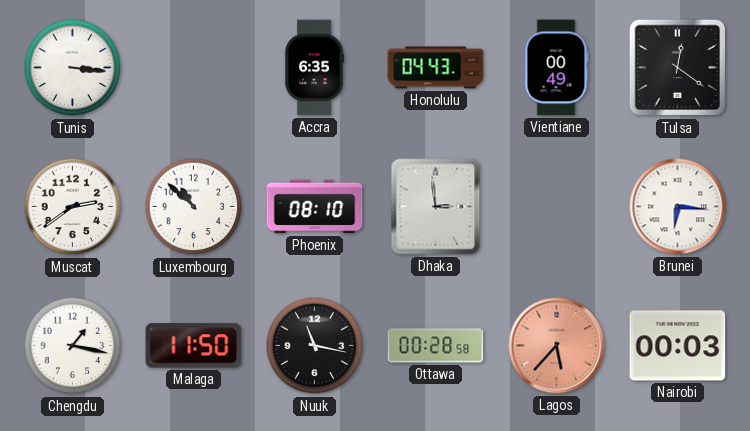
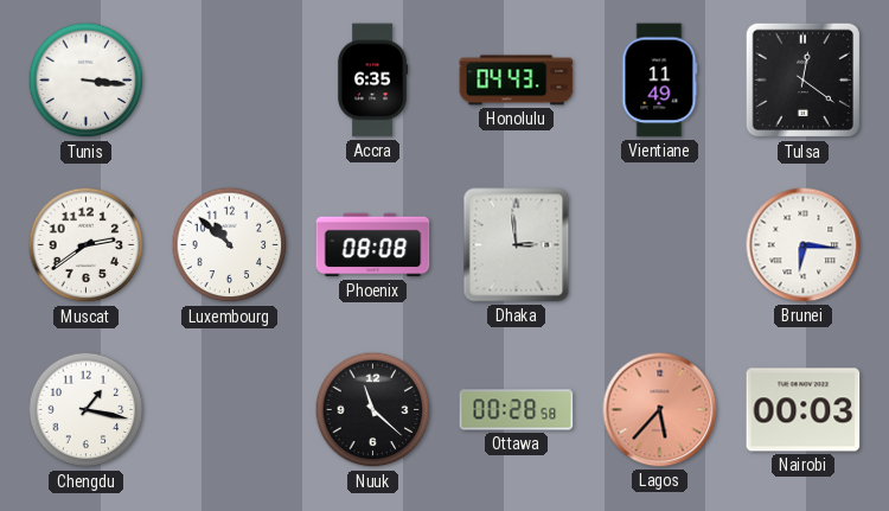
Vientiane: 00:49 -> 11:49 (660, 81)
Phoenix: 08:10 -> 08:08 (373, 245)
Malaga: 11:50 -> none (194, 346)
Nuuk: 11:17 -> 11:22 (373, 410)
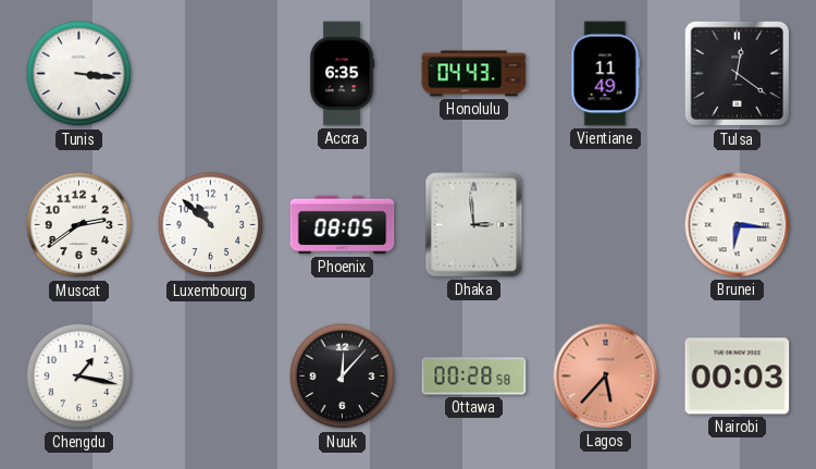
Phoenix: 08:08 -> 08:05 (343, 225)
Nuuk: 11:22 -> 12:07 (343, 377)
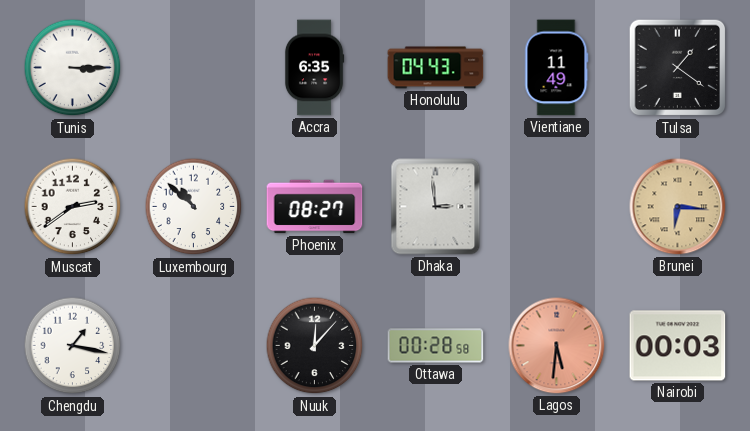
Tunis: 3:16 -> 3:15 (73, 68)
Tulsa: 12:21 -> 1:21 (678, 68)
Phoenix: 08:05 -> 08:27 (315, 207)
Brunei dial: white -> champagne (678, 207)
Lagos: 5:37 -> 5:31 (557, 346)
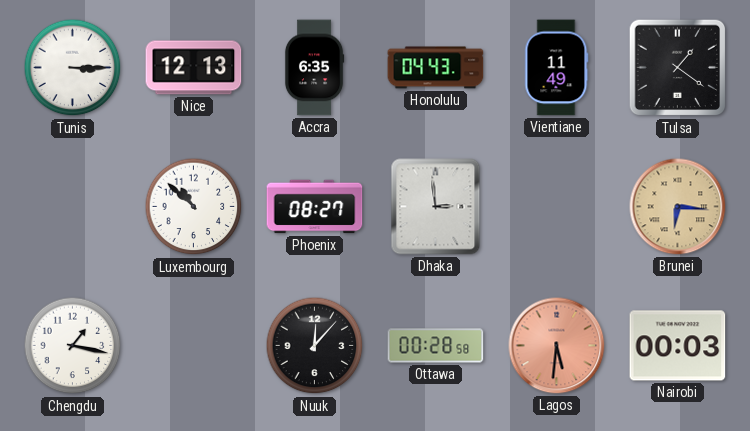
Nice: none -> 12:13 (194, 68)
Muscat: 2:39 -> none (73, 207)
